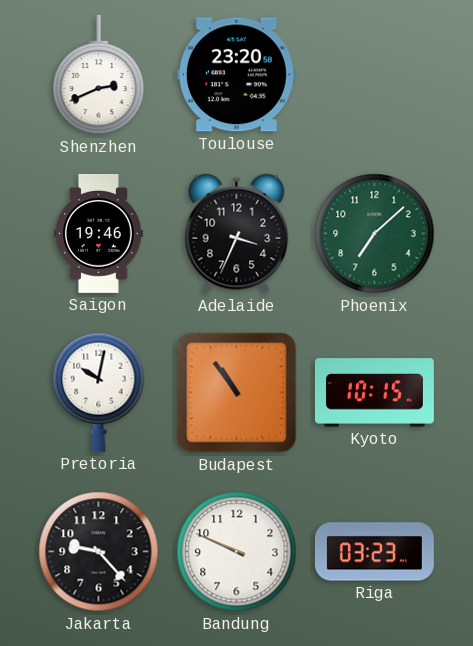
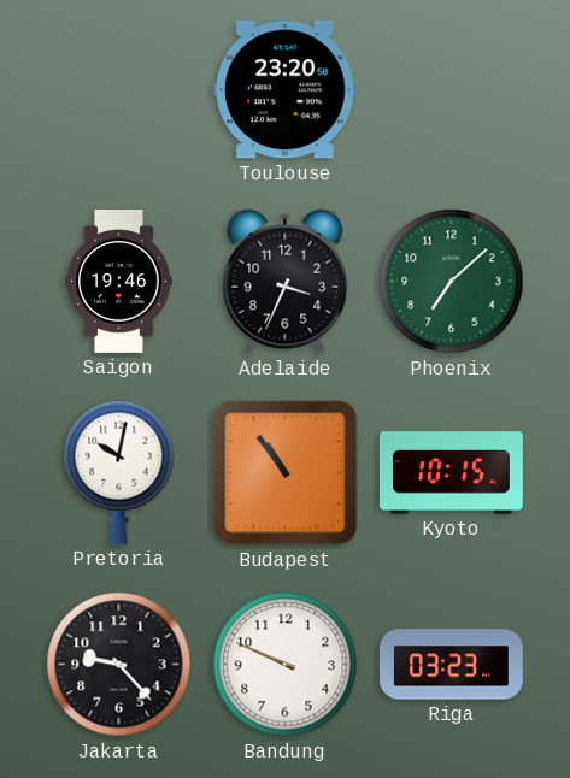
Shenzhen: 2:41 -> none (99, 75)
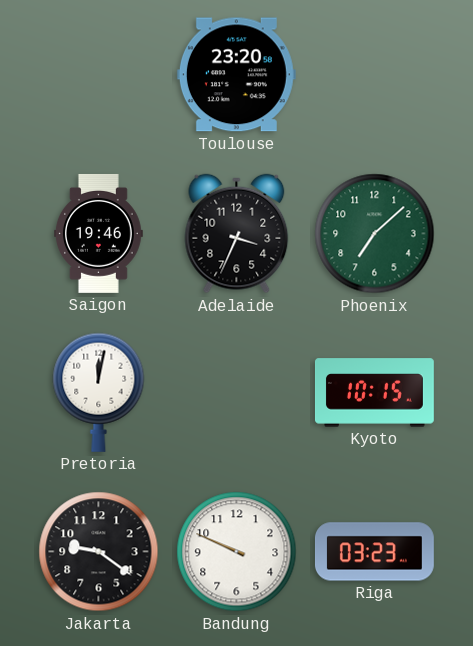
Pretoria: 10:02 -> 12:02 (99, 392)
Budapest: 10:54 -> none (286, 473)
Jakarta: 9:23 -> 9:21 (99, 552)
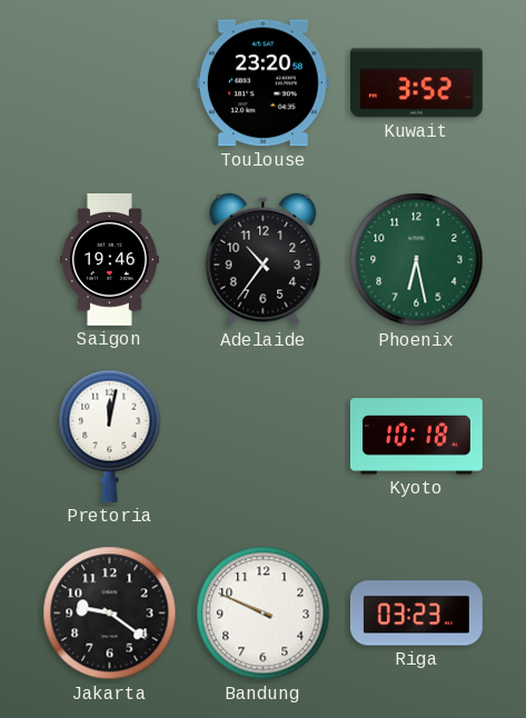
Kuwait: none -> 3:52 (416, 83)
Adelaide: 3:34 -> 10:36 (264, 260)
Phoenix: 7:08 -> 6:28 (417, 260)
Kyoto: 10:15 -> 10:18 (416, 437)
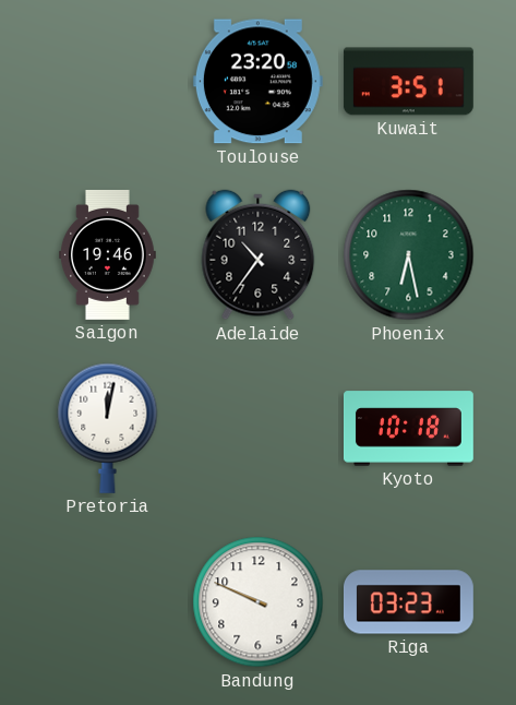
Kuwait: 3:52 -> 3:51 (408, 82)
Jakarta: 9:21 -> none (110, 614)
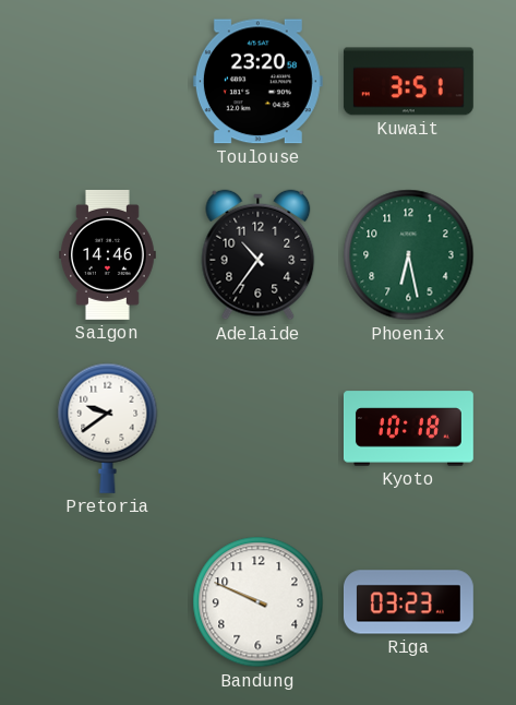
Saigon: 19:46 -> 14:46 (108, 254)
Pretoria: 12:02 -> 9:39 (108, 428)
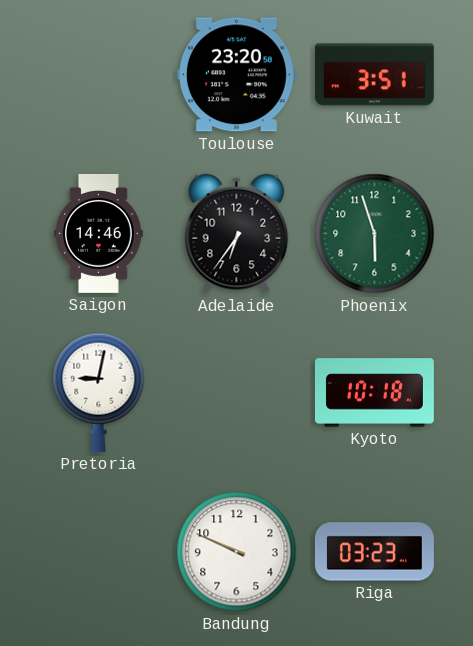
Adelaide: 10:36 -> 6:36 (237, 234)
Phoenix: 6:28 -> 5:57 (375, 234)
Pretoria: 9:39 -> 9:02 (99, 392)
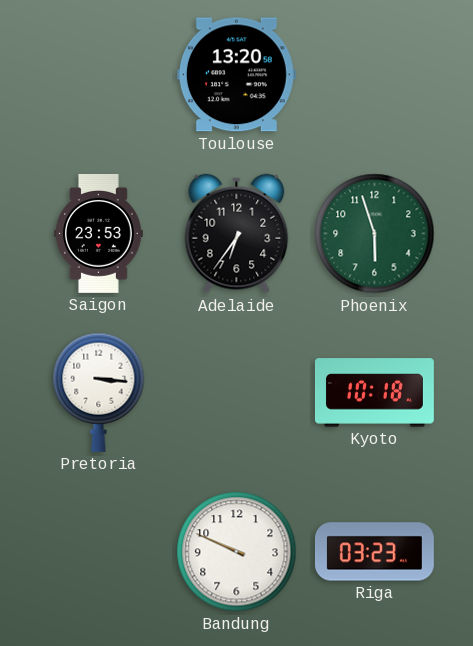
Toulouse: 23:20 -> 13:20 (236, 75)
Kuwait: 3:51 -> none (374, 75)
Saigon: 14:46 -> 23:53 (99, 233)
Pretoria: 9:02 -> 3:16 (99, 392)
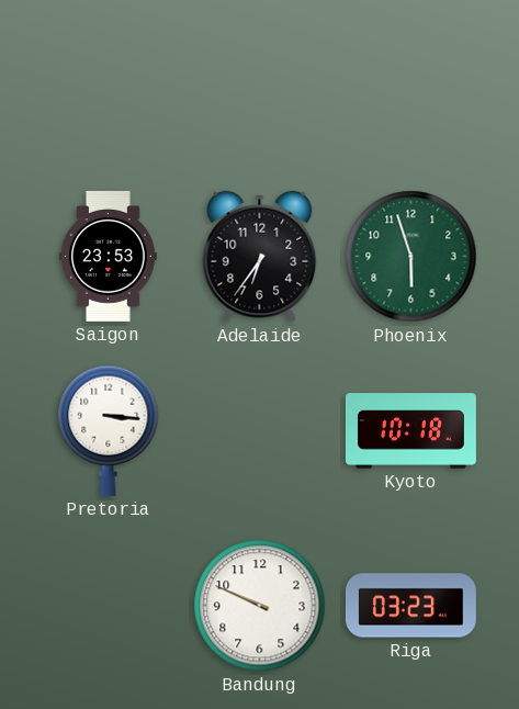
Toulouse: 13:20 -> none (236, 75)
